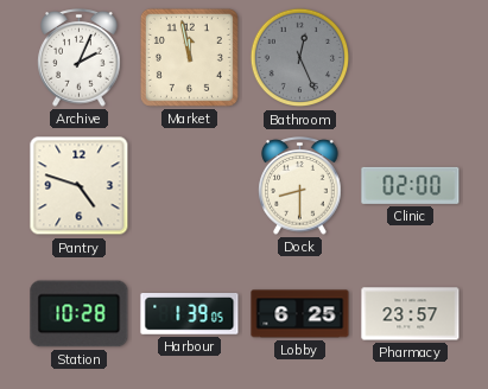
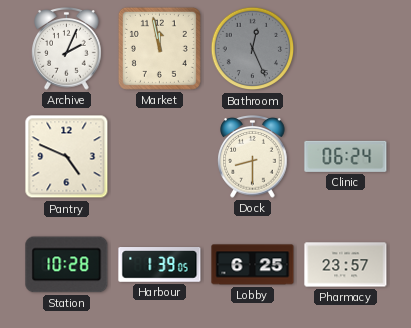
Pantry: 4:48 -> 4:49 (67, 157)
Clinic: 02:00 -> 06:24 (346, 156)
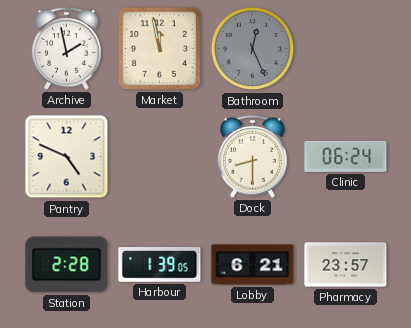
Archive: 2:04 -> 1:58 (67, 49)
Station: 10:28 -> 2:28 (67, 265)
Lobby: 6:25 -> 6:21 (253, 265)
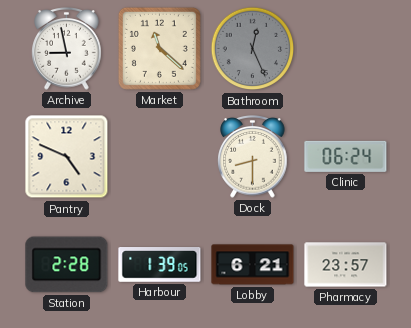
Archive: 1:58 -> 8:58 (67, 49)
Market: 11:58 -> 11:22 (159, 48)
